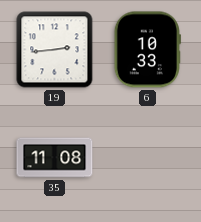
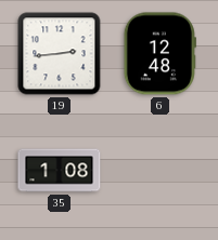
6: 10:33 -> 12:48 (159, 54)
35: 11:08 -> 1:08 (60, 171)
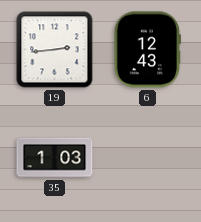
6: 12:48 -> 12:43 (147, 50)
35: 1:08 -> 1:03 (55, 158)
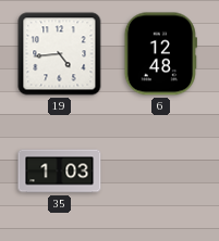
19: 2:44 -> 4:44 (60, 54)
6: 12:43 -> 12:48 (160, 54)
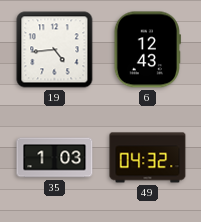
6: 12:48 -> 12:43 (147, 50)
49: none -> 04:32 (148, 158)
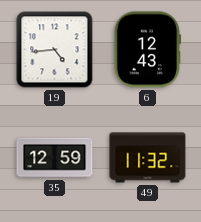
35: 1:03 -> 12:59 (55, 158)
49: 04:32 -> 11:32 (148, 158)
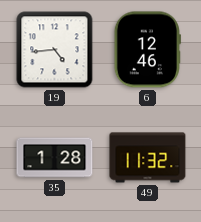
6: 12:43 -> 12:46 (147, 50)
35: 12:59 -> 1:28 (55, 158)
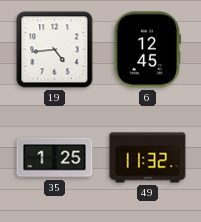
6: 12:46 -> 12:45 (147, 50)
35: 1:28 -> 1:25 (55, 158)
